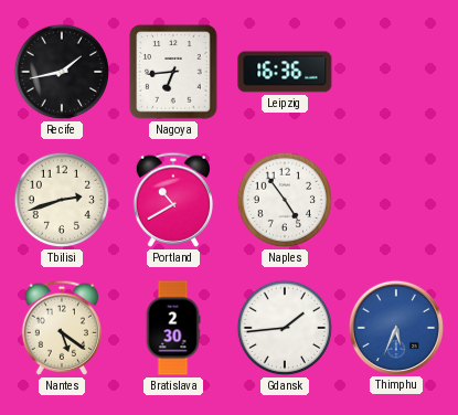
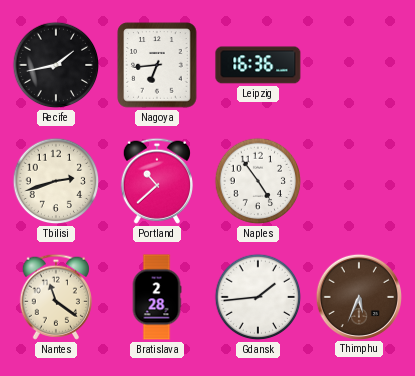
Portland: 10:40 -> 10:38 (157, 181)
Nantes: 5:21 -> 11:21 (56, 297)
Bratislava: 2:30 -> 2:28 (157, 297)
Thimphu dial: blue -> brown (358, 296)
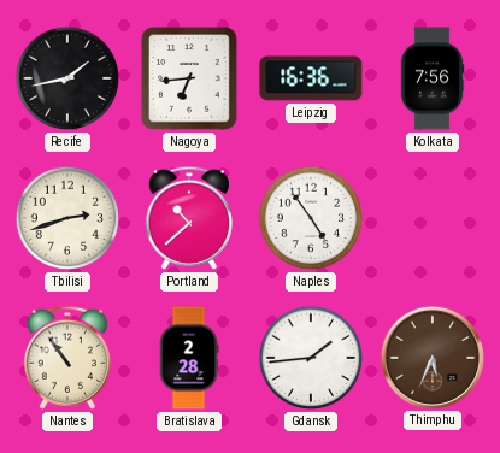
Kolkata: none -> 7:56 (433, 78)
Nantes: 11:21 -> 10:54 (67, 358)
